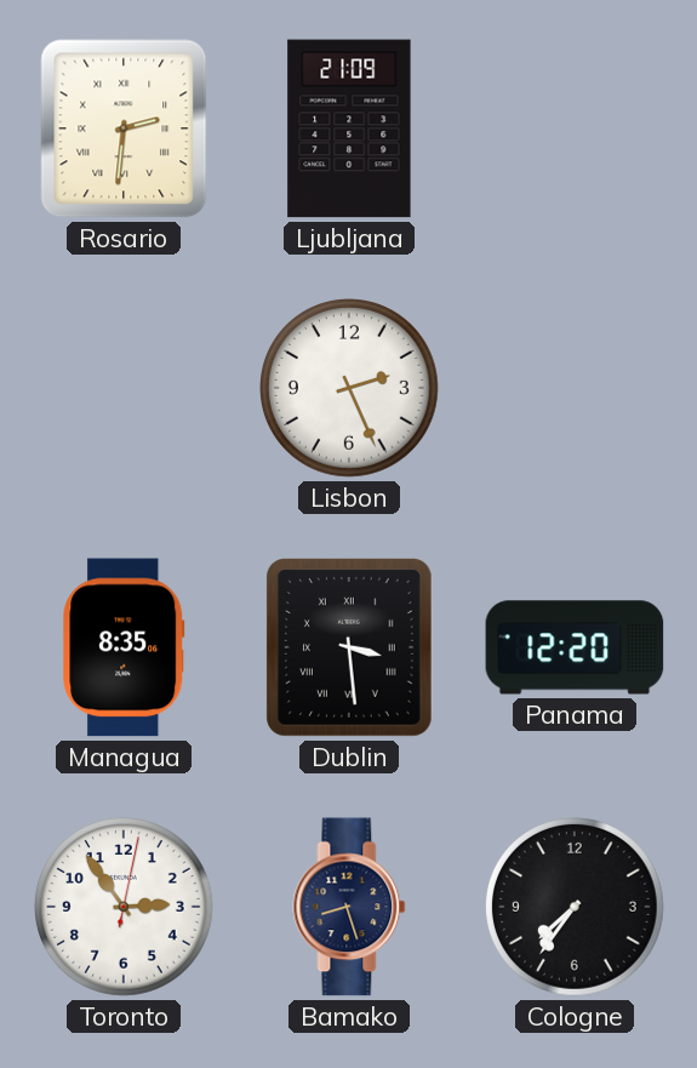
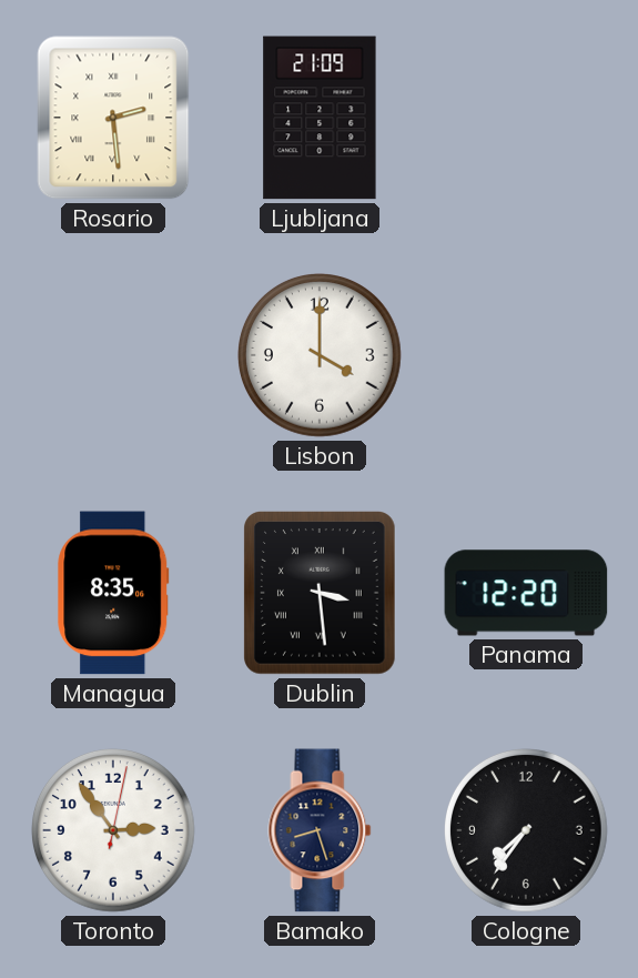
Rosario: 2:31 -> 2:29 (113, 118)
Lisbon: 2:26 -> 4:00 (321, 356)
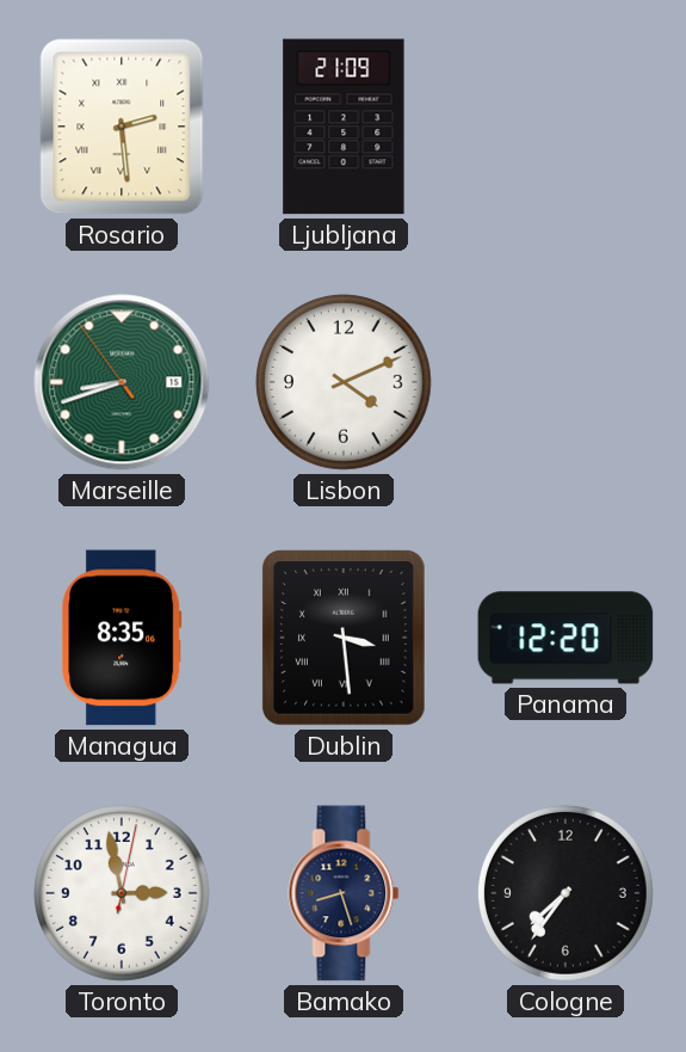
Marseille: none -> 8:41 (122, 382)
Lisbon: 4:00 -> 4:11 (345, 383)
Toronto: 2:54 -> 2:58 (123, 894)
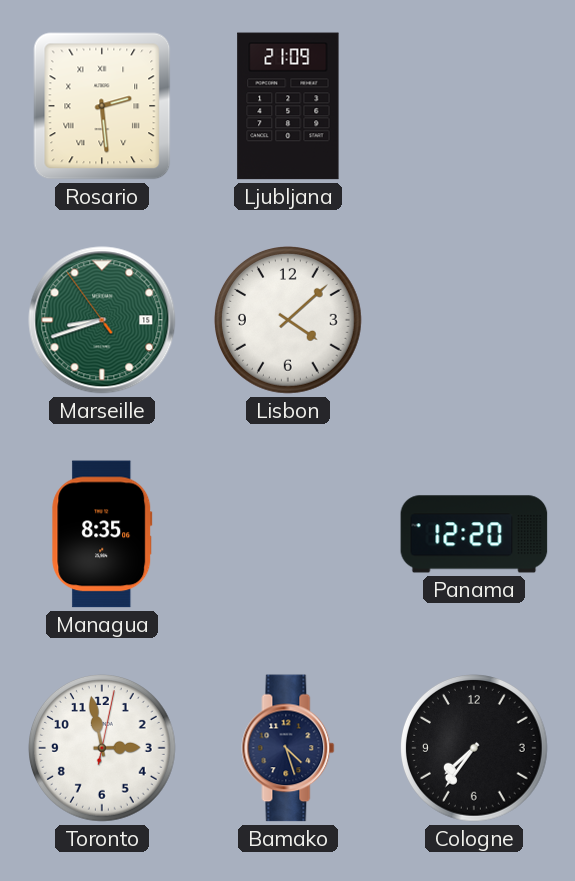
Lisbon: 4:11 -> 4:08 (289, 321)
Dublin: 3:29 -> none (345, 639)
Bamako: 8:27 -> 4:27 (288, 748)
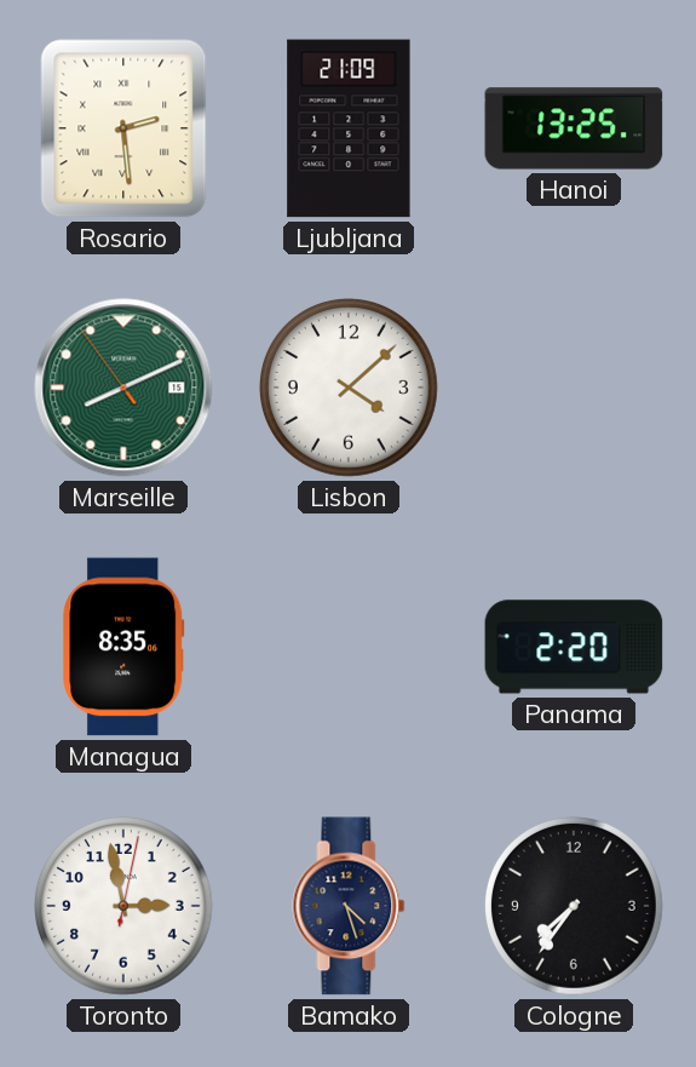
Hanoi: none -> 13:25 (574, 128)
Marseille: 8:41 -> 8:10 (123, 388)
Panama: 12:20 -> 2:20 (574, 647)
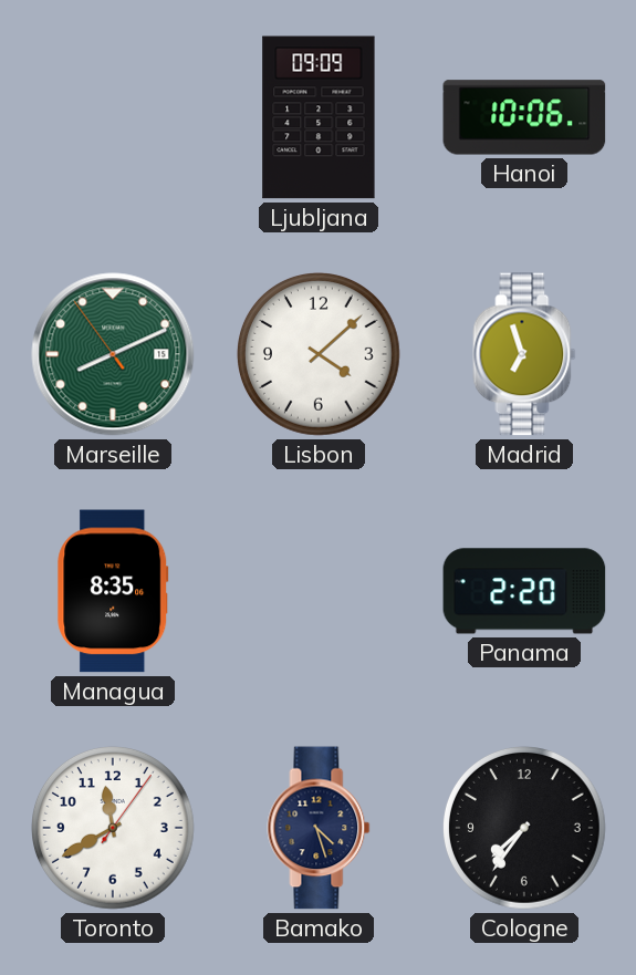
Rosario: 2:29 -> none (123, 128)
Ljubljana: 21:09 -> 09:09 (319, 117)
Hanoi: 13:25 -> 10:06 (524, 117)
Madrid: none -> 6:57 (524, 354)
Toronto: 2:58 -> 11:40 (114, 829)
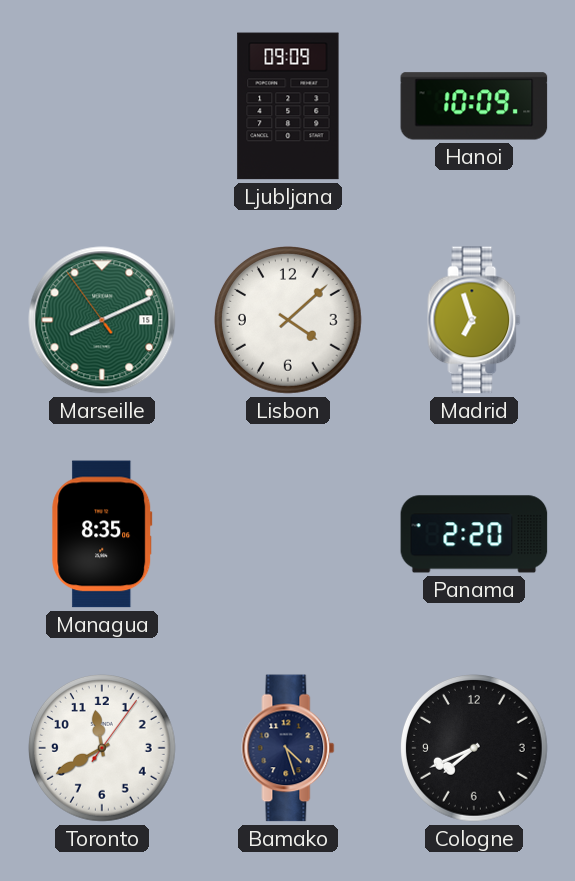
Hanoi: 10:06 -> 10:09 (474, 106)
Cologne: 7:36 -> 7:41 (475, 749)
